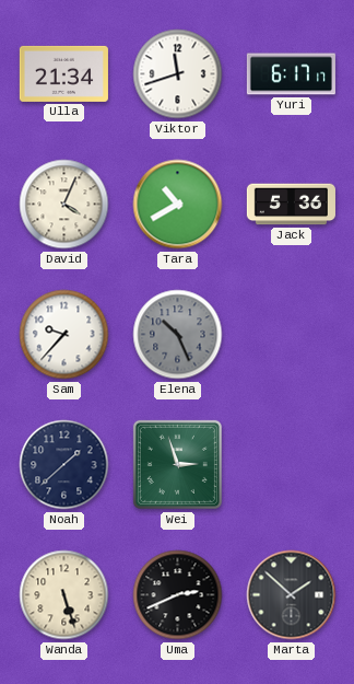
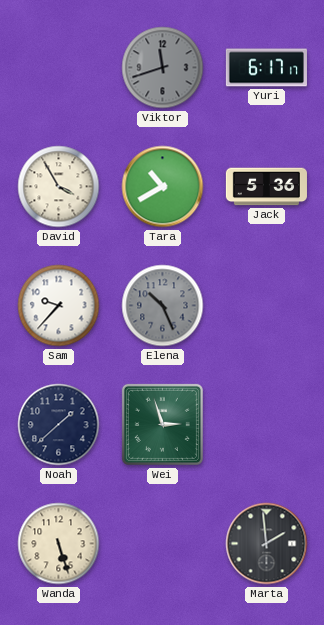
Ulla: 21:34 -> none (63, 73)
Viktor dial: white -> grey (163, 68)
David: 4:04 -> 3:55 (59, 187)
Uma: 2:41 -> none (178, 595)
Marta: 1:52 -> 1:59 (267, 544)
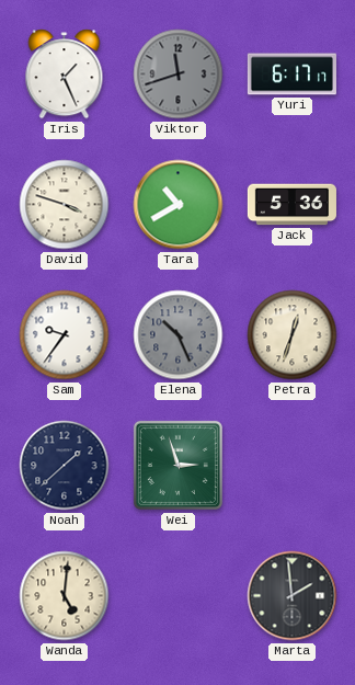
Iris: none -> 1:26 (65, 75)
David: 3:55 -> 3:48 (65, 205)
Sam: 9:37 -> 9:36 (65, 335)
Petra: none -> 12:33 (293, 335)
Wanda: 5:27 -> 5:01 (65, 596)
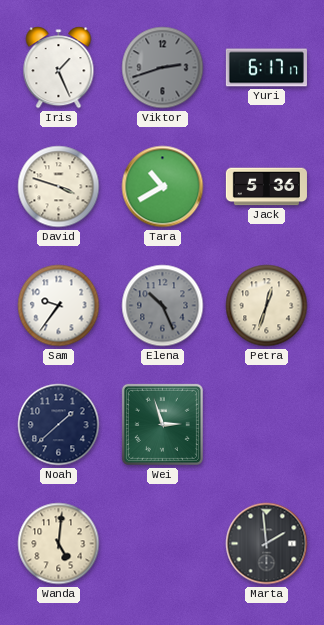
Viktor: 11:42 -> 2:42 (163, 68)
